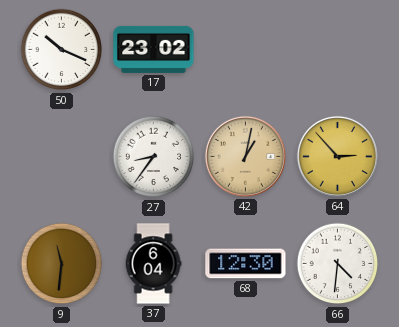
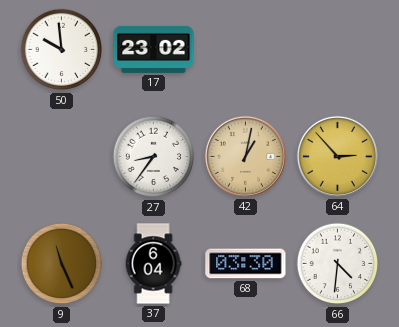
50: 10:19 -> 9:59 (62, 50)
9: 11:31 -> 11:26 (62, 264)
68: 12:30 -> 03:30 (246, 264)
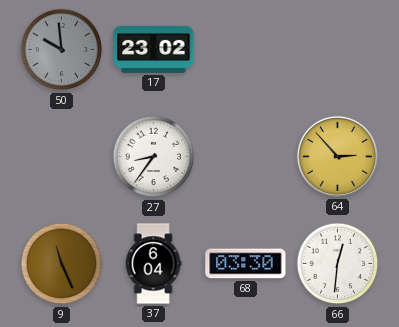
50 dial: white -> grey (62, 50)
42: 1:02 -> none (245, 156)
66: 4:31 -> 12:31 (338, 264)
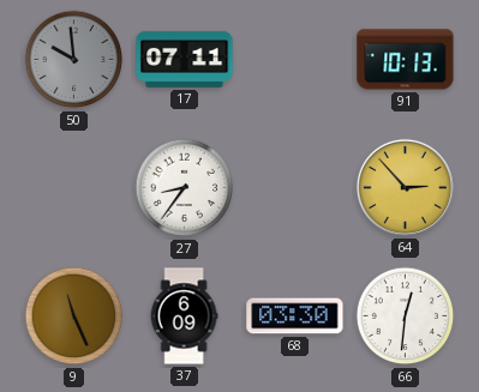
17: 23:02 -> 07:11 (185, 59)
91: none -> 10:13 (406, 60)
37: 6:04 -> 6:09 (184, 316)
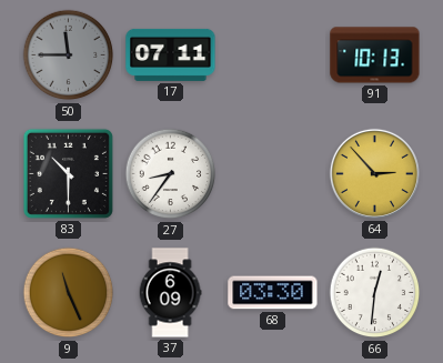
50: 9:59 -> 11:45 (69, 56)
83: none -> 10:30 (68, 173)
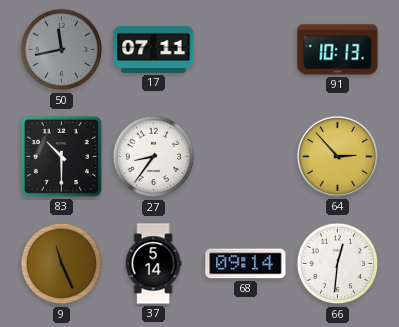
50: 11:45 -> 11:43 (62, 50)
37: 6:09 -> 5:14 (153, 264)
68: 03:30 -> 09:14 (246, 264)
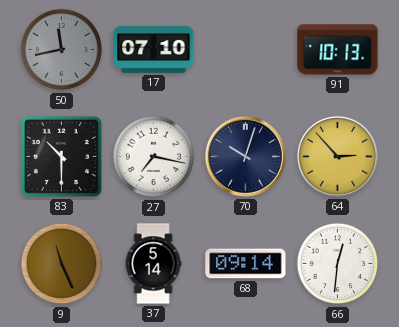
17: 07:11 -> 07:10 (154, 49)
27: 8:36 -> 7:17 (154, 157)
70: none -> 10:03 (245, 156)
